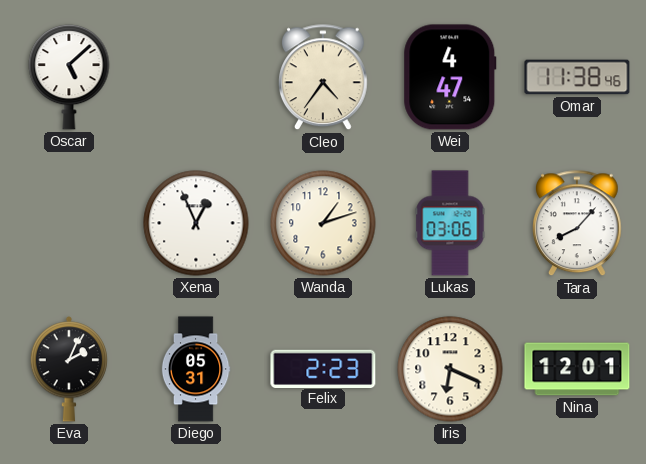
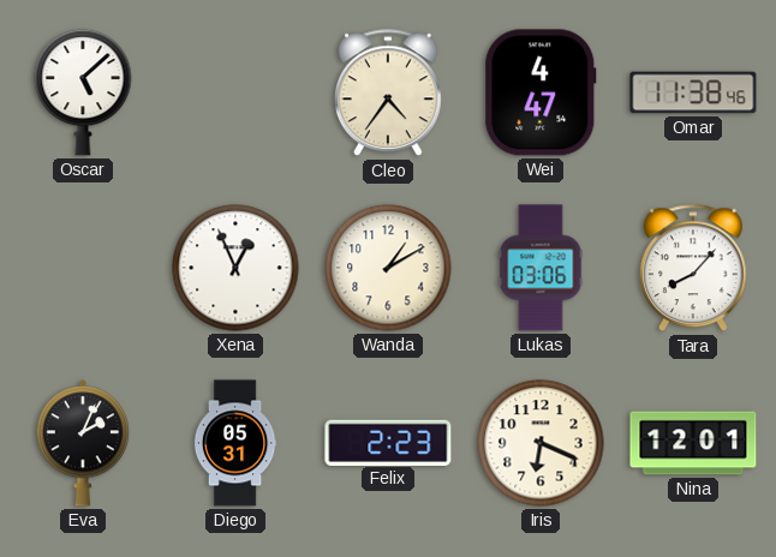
Wanda: 1:12 -> 1:10 (388, 268)
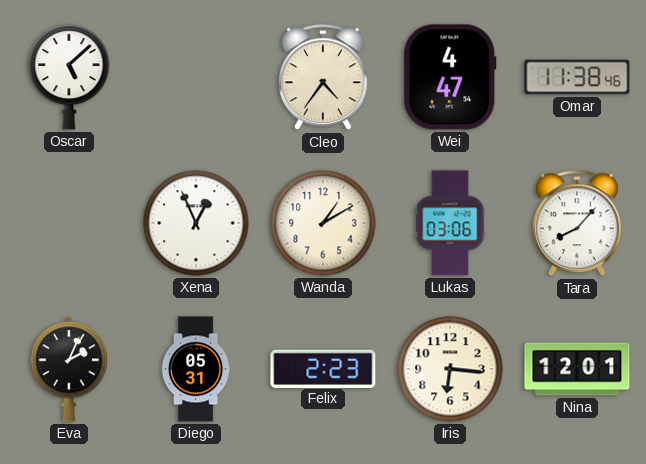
Iris: 6:19 -> 6:16 (450, 369)
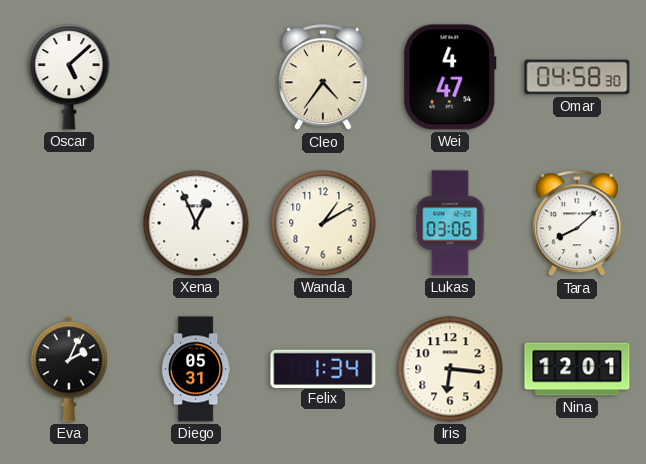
Omar: 11:38 -> 04:58 (577, 77)
Tara: 8:07 -> 8:08 (578, 224)
Felix: 2:23 -> 1:34 (323, 368)
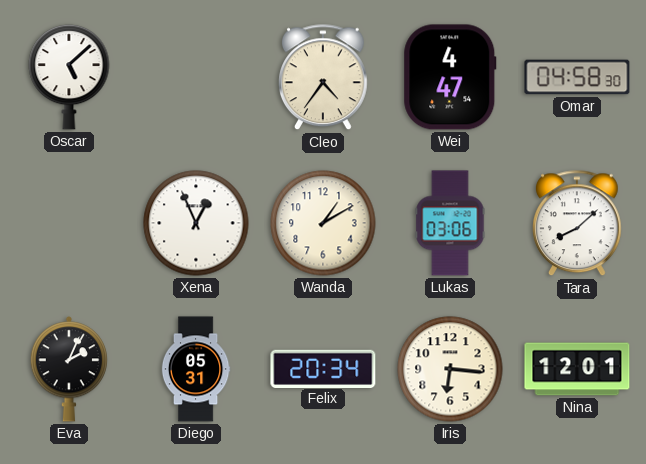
Felix: 1:34 -> 20:34 (323, 368)
